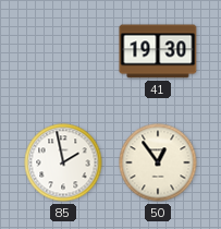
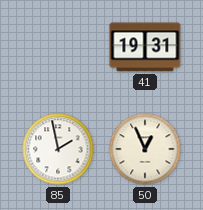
41: 19:30 -> 19:31 (145, 47)
50: 12:54 -> 12:56 (145, 149)
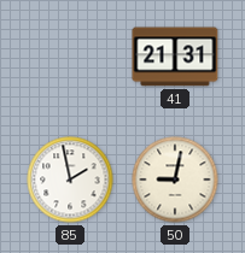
41: 19:31 -> 21:31 (175, 57)
50: 12:56 -> 9:02 (175, 180)
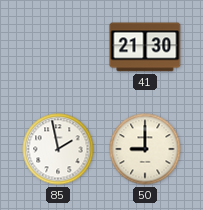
41: 21:31 -> 21:30 (145, 47)
50: 9:02 -> 9:00 (145, 149)
